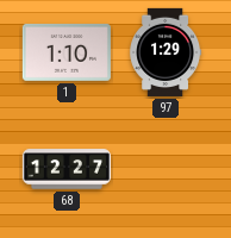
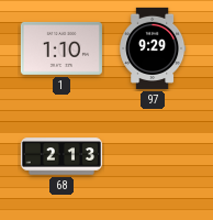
97: 1:29 -> 9:29 (153, 48)
68: 12:27 -> 2:13 (61, 156)
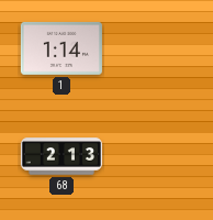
1: 1:10 -> 1:14 (61, 48)
97: 9:29 -> none (153, 48)
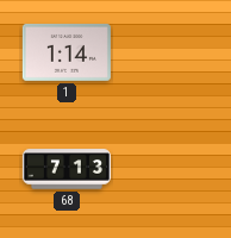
68: 2:13 -> 7:13 (67, 169)
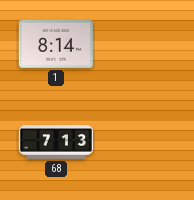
1: 1:14 -> 8:14 (56, 44)
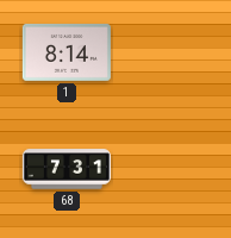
68: 7:13 -> 7:31 (67, 169)
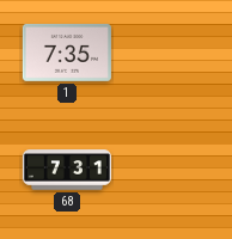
1: 8:14 -> 7:35 (67, 53)
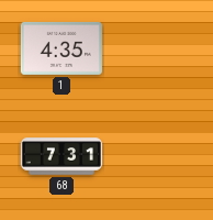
1: 7:35 -> 4:35 (61, 48)
